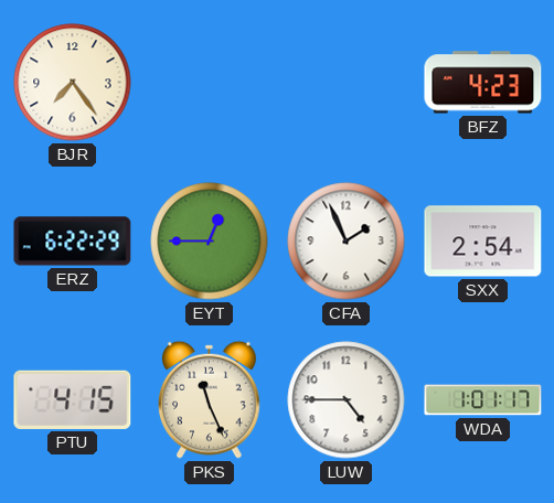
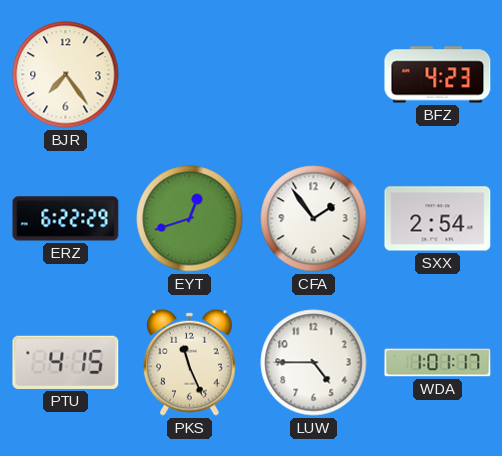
EYT: 12:45 -> 12:42 (190, 219)
CFA: 1:56 -> 1:54 (314, 219)
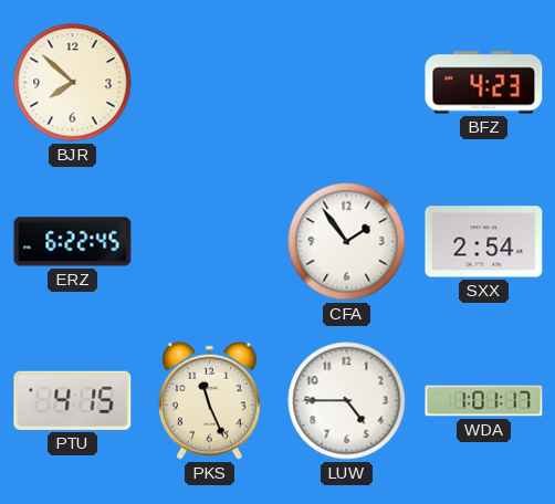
BJR: 7:24 -> 7:52 (73, 83)
ERZ: 6:22:29 -> 6:22:45 (73, 242)
EYT: 12:42 -> none (190, 219)
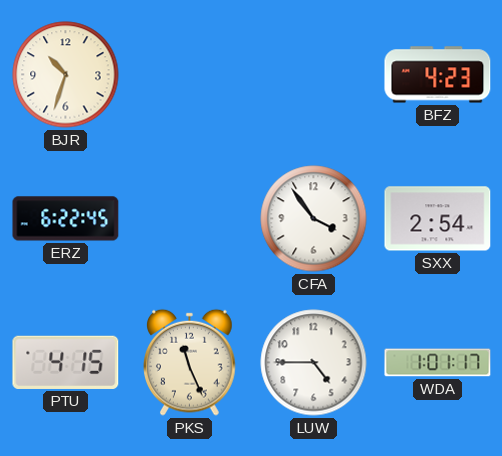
BJR: 7:52 -> 10:33 (66, 75)
CFA: 1:54 -> 3:54 (314, 219)
